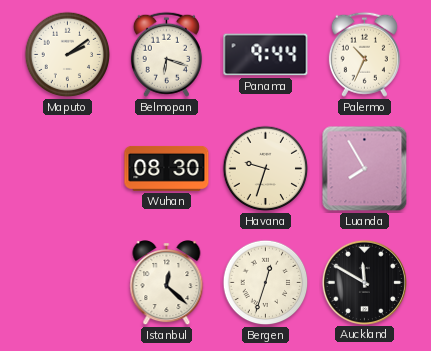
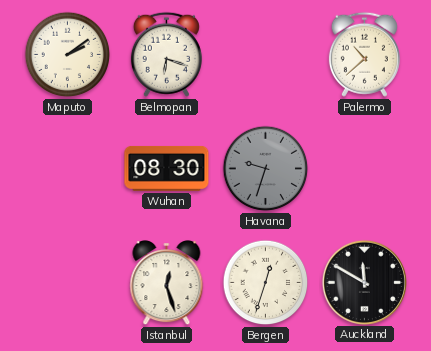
Panama: 9:44 -> none (266, 55)
Palermo: 10:34 -> 10:38 (364, 54)
Havana dial: cream -> grey (266, 169)
Luanda: 7:55 -> none (365, 169)
Istanbul: 12:22 -> 12:27 (167, 283)
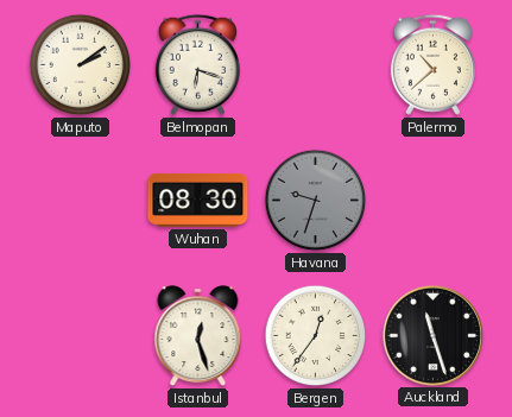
Bergen: 12:33 -> 12:36 (316, 336)
Auckland: 11:50 -> 11:27 (432, 335)
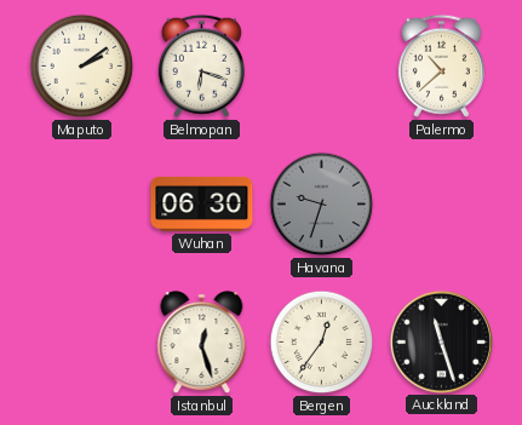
Wuhan: 08:30 -> 06:30 (202, 203)
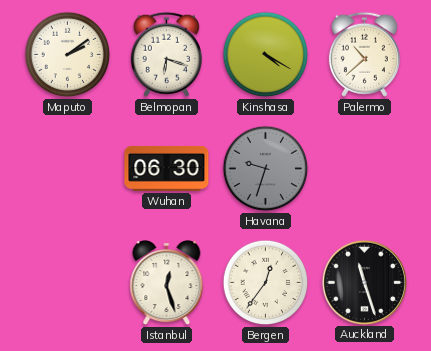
Kinshasa: none -> 4:20 (266, 55)
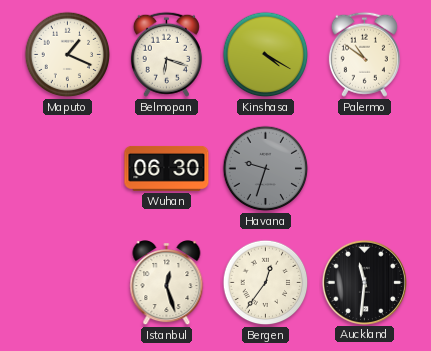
Maputo: 2:09 -> 1:19 (68, 55)
Palermo: 10:38 -> 10:51 (364, 54)
Auckland: 11:27 -> 11:31 (364, 282)
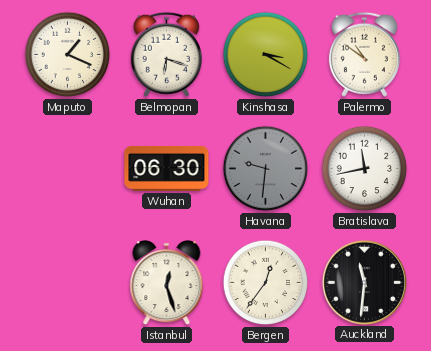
Kinshasa: 4:20 -> 3:20 (266, 55)
Havana: 9:33 -> 9:31 (266, 169)
Bratislava: none -> 11:43 (365, 169)
